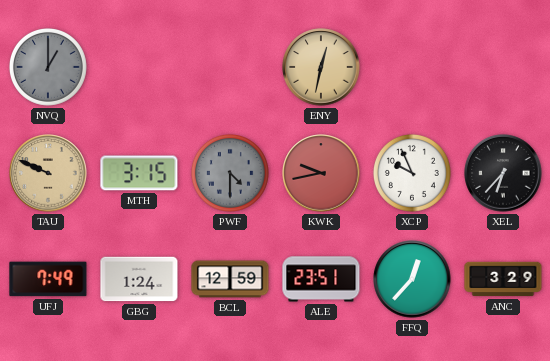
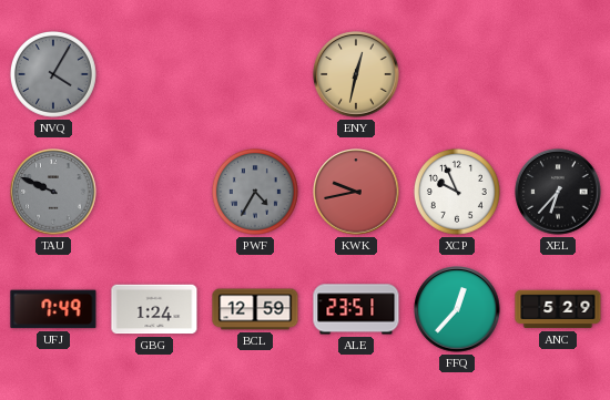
NVQ: 1:00 -> 4:05 (53, 74)
TAU dial: champagne -> grey (53, 192)
MTH: 3:15 -> none (139, 173)
PWF: 4:30 -> 4:35 (255, 192)
ANC: 3:29 -> 5:29 (558, 309)
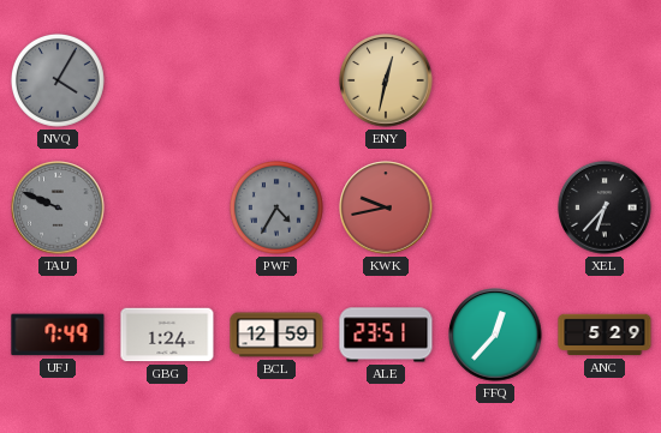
XCP: 9:56 -> none (457, 192)
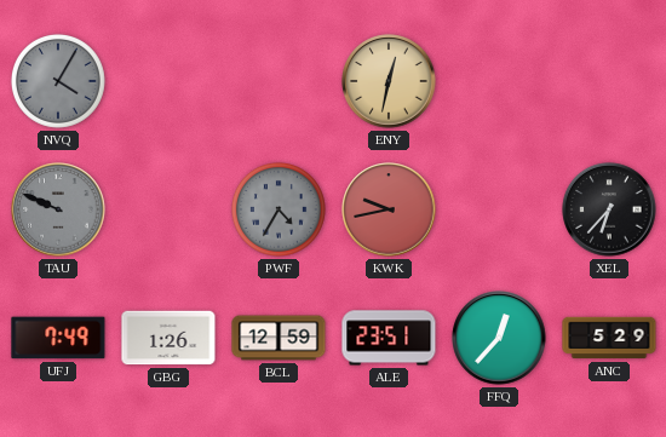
GBG: 1:24 -> 1:26 (168, 338)
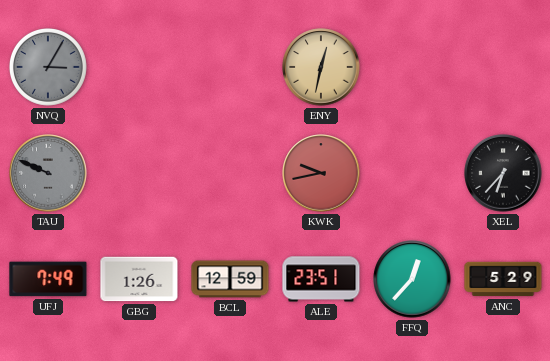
NVQ: 4:05 -> 3:05 (48, 67)
PWF: 4:35 -> none (279, 209)
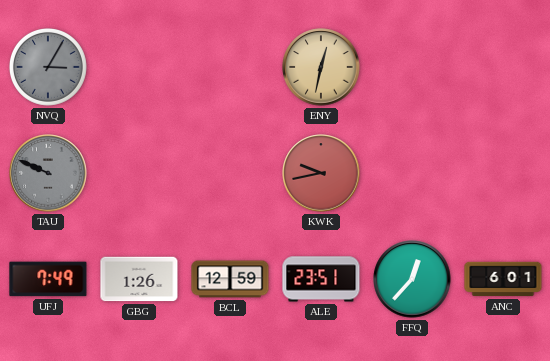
XEL: 6:37 -> none (503, 173)
ANC: 5:29 -> 6:01 (503, 279)
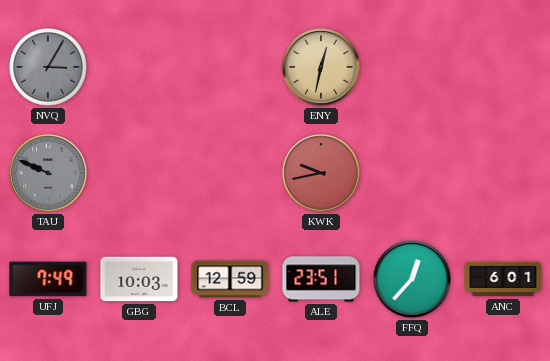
GBG: 1:26 -> 10:03 (139, 279)
